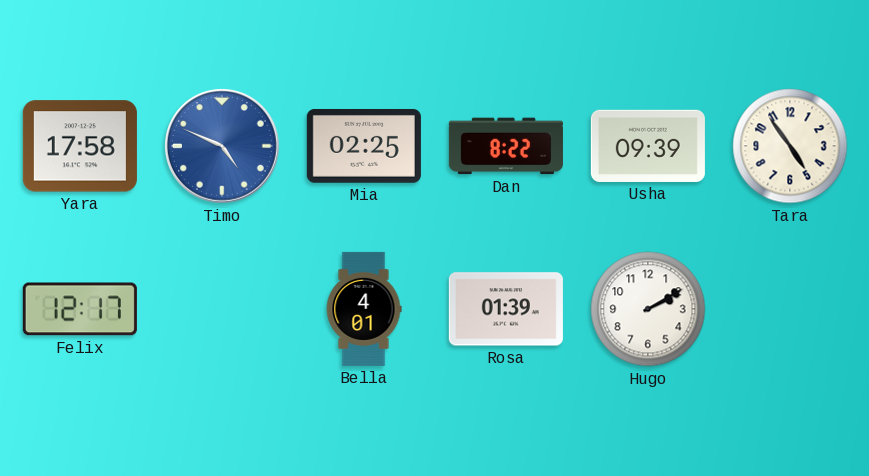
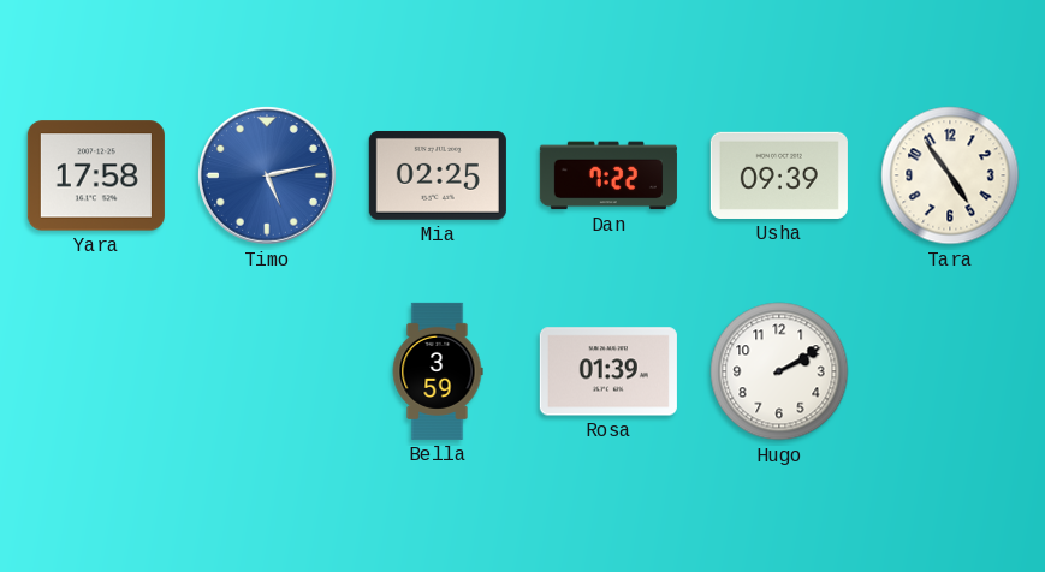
Timo: 4:49 -> 5:13 (268, 177)
Dan: 8:22 -> 7:22 (608, 175)
Felix: 12:17 -> none (80, 309)
Bella: 4:01 -> 3:59 (438, 371)
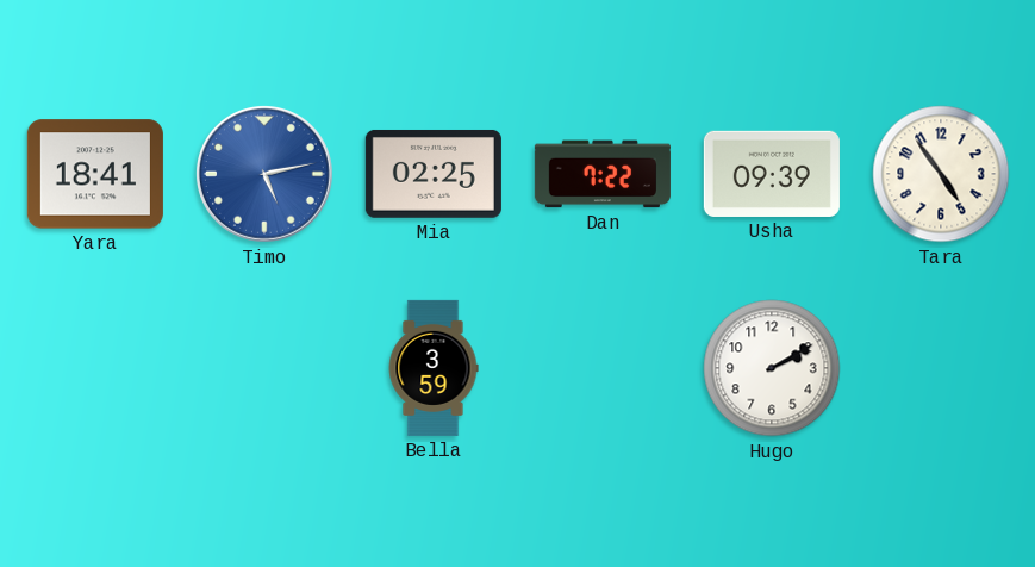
Yara: 17:58 -> 18:41 (95, 174)
Rosa: 01:39 -> none (608, 371)
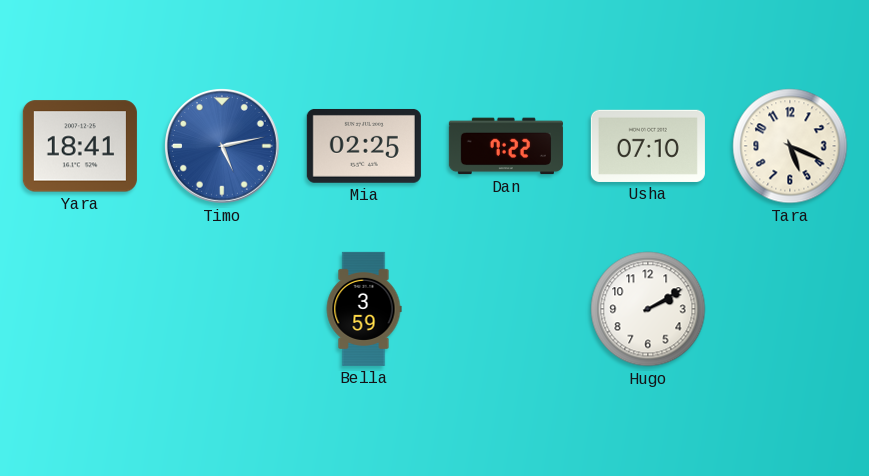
Usha: 09:39 -> 07:10 (648, 146)
Tara: 4:54 -> 5:19 (790, 146)
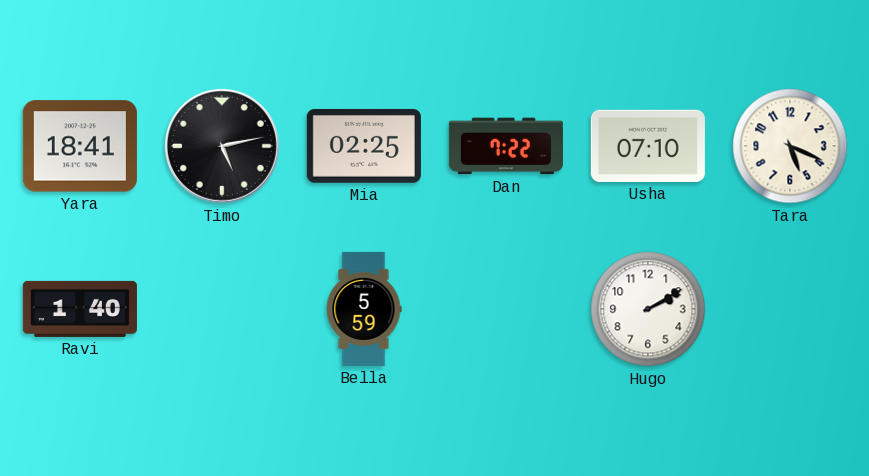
Timo dial: blue -> black (223, 147)
Ravi: none -> 1:40 (80, 309)
Bella: 3:59 -> 5:59 (364, 309)
